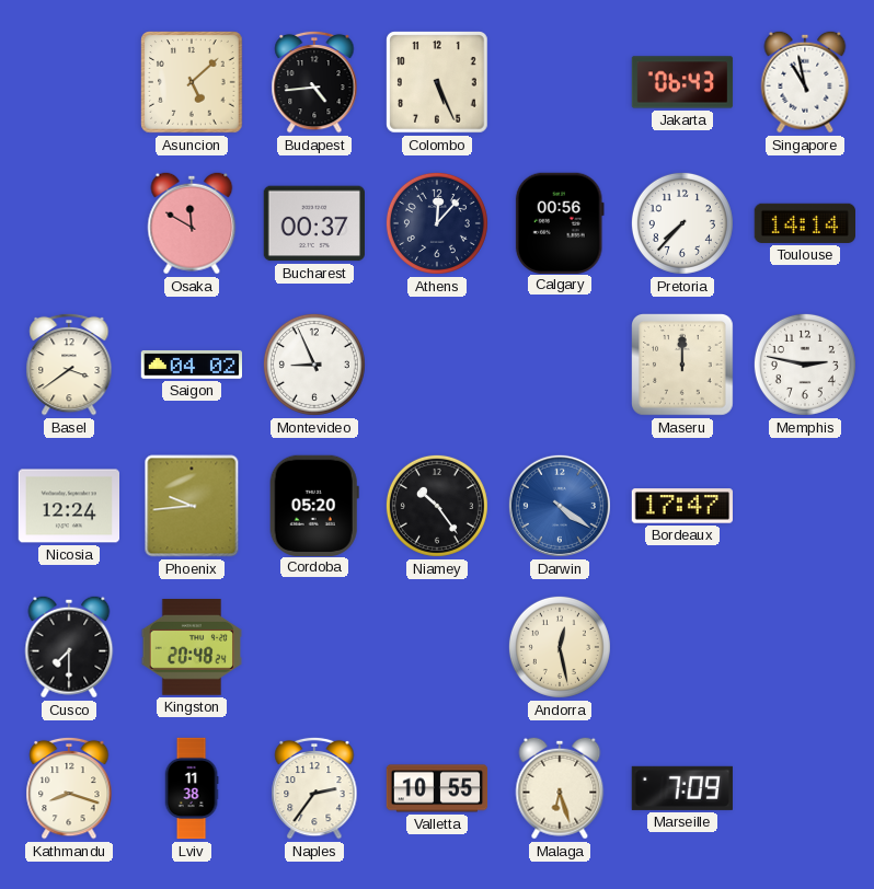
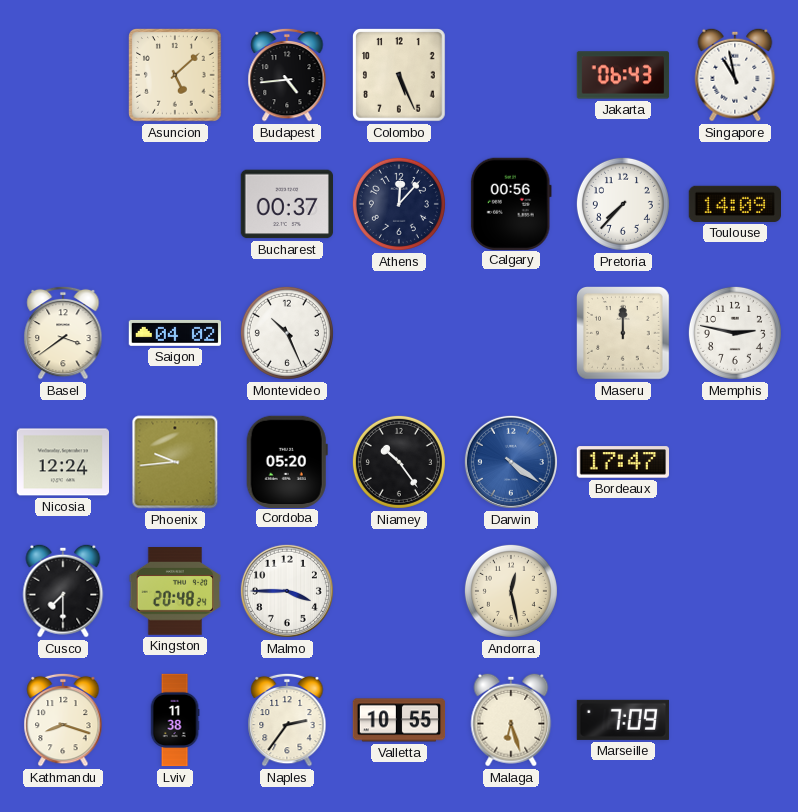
Osaka: 11:50 -> none (192, 223)
Toulouse: 14:14 -> 14:09 (734, 204)
Montevideo: 8:56 -> 10:26 (287, 333)
Malmo: none -> 3:45 (287, 591)
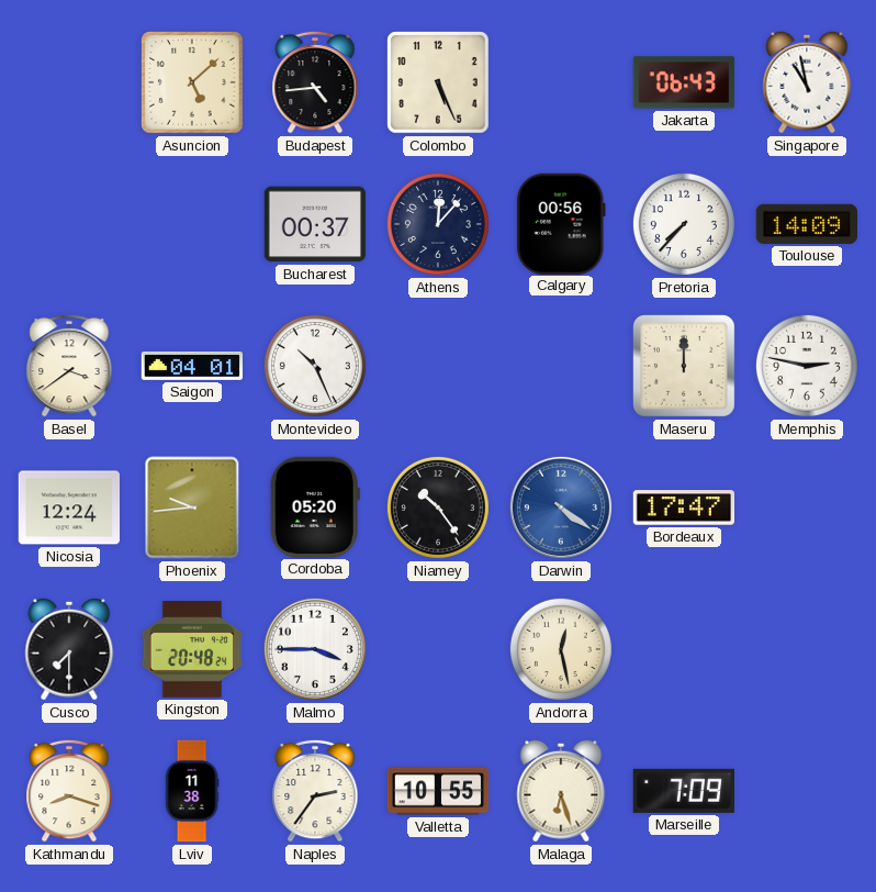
Saigon: 04:02 -> 04:01 (191, 366)
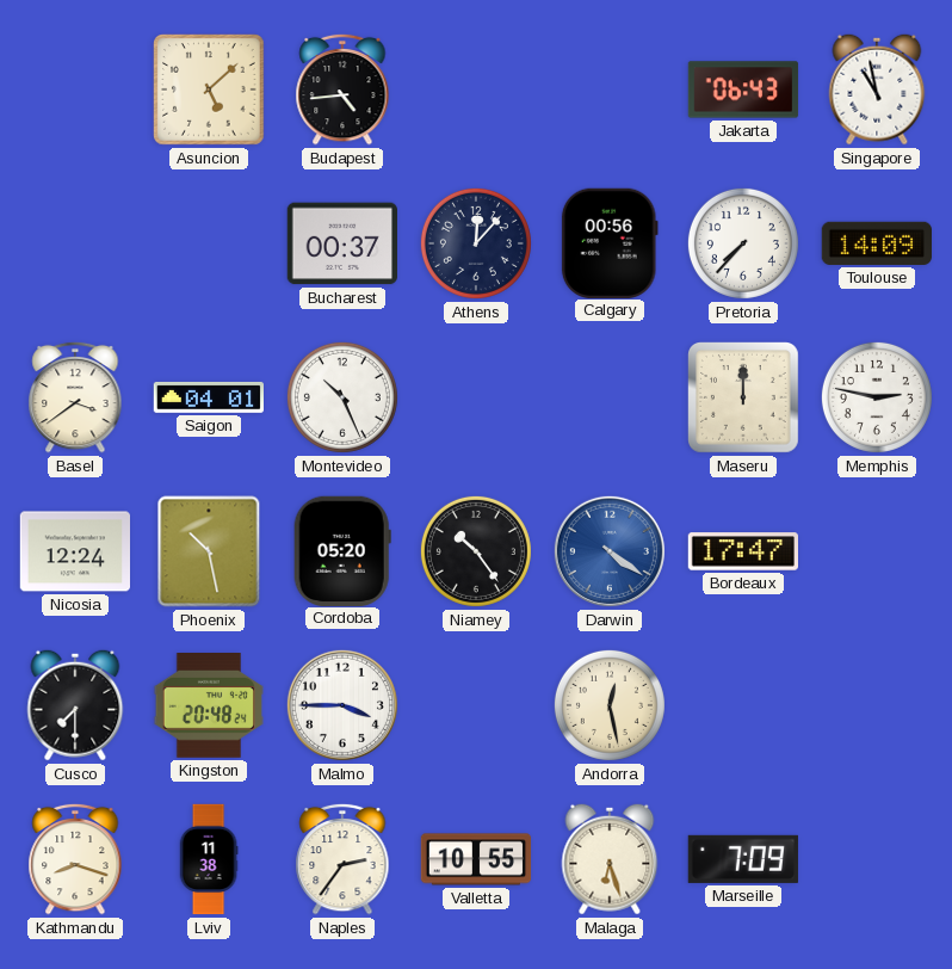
Colombo: 5:26 -> none (438, 82)
Phoenix: 9:44 -> 10:28 (209, 551)
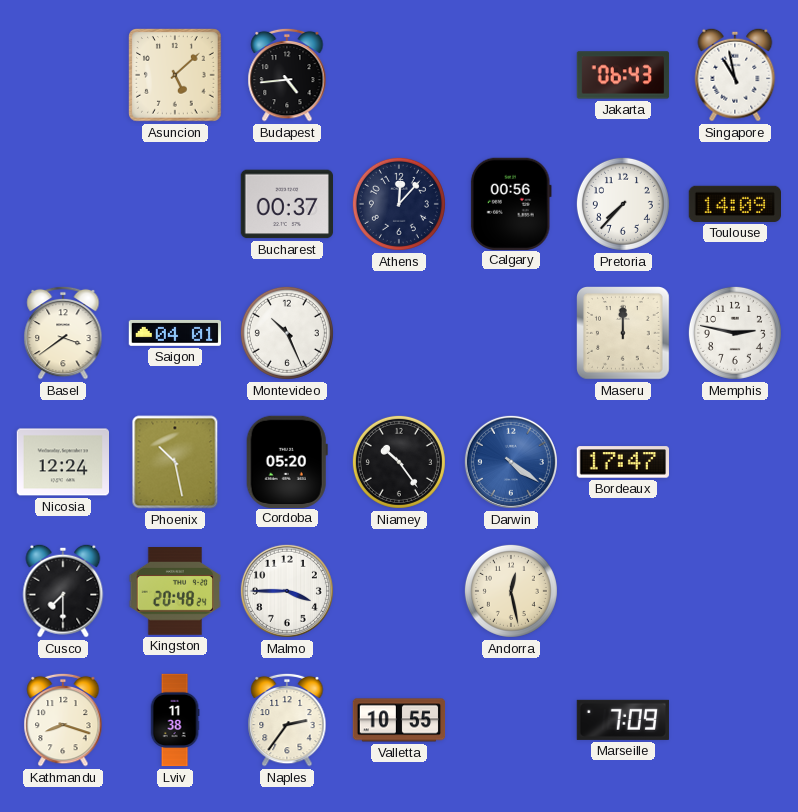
Malaga: 6:27 -> none (610, 859)
